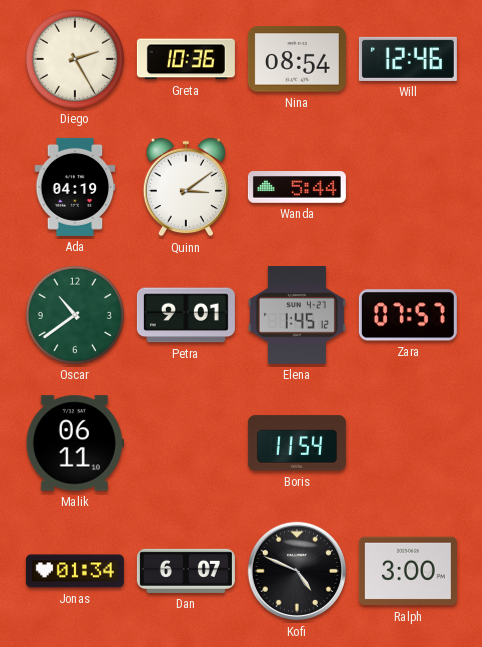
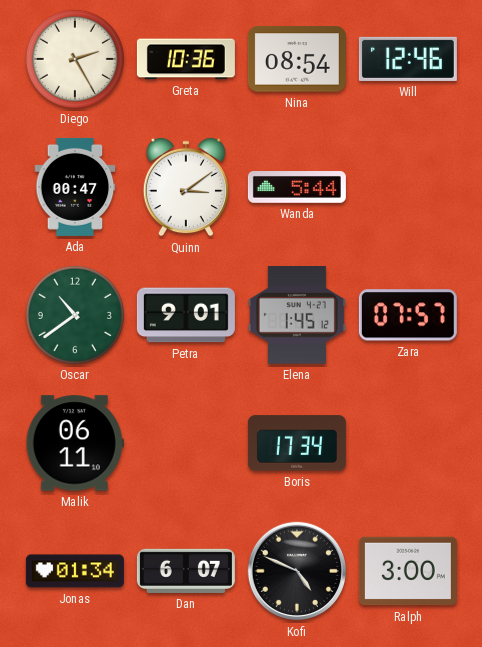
Ada: 04:19 -> 00:47 (75, 187)
Boris: 11:54 -> 17:34 (297, 443)
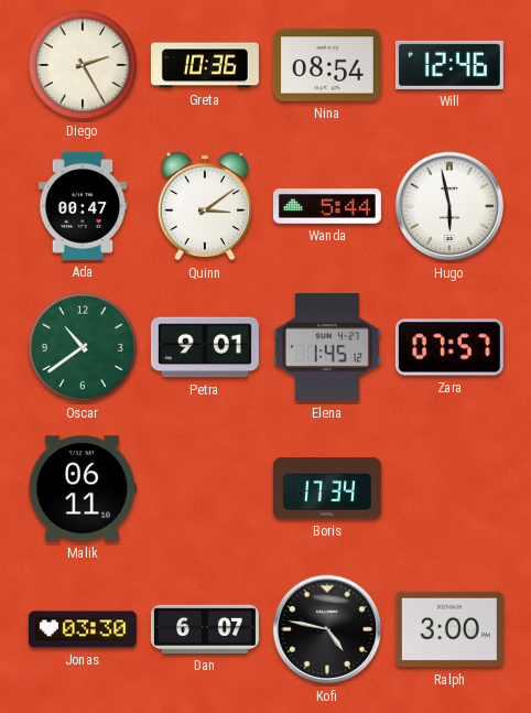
Hugo: none -> 5:58 (449, 206)
Jonas: 01:34 -> 03:30 (83, 629)
Kofi: 4:49 -> 4:47 (327, 629)
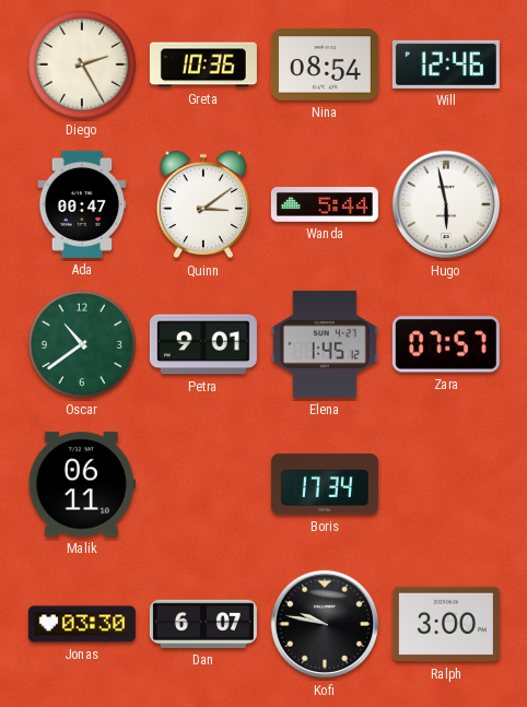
Kofi: 4:47 -> 9:47 (325, 624)
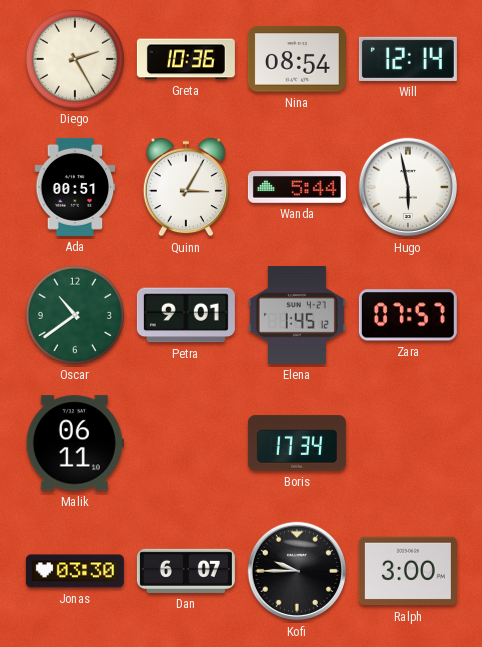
Will: 12:46 -> 12:14 (408, 59)
Ada: 00:47 -> 00:51 (75, 187)
Quinn: 3:09 -> 3:05 (186, 187)
Kofi: 9:47 -> 9:45 (297, 571)
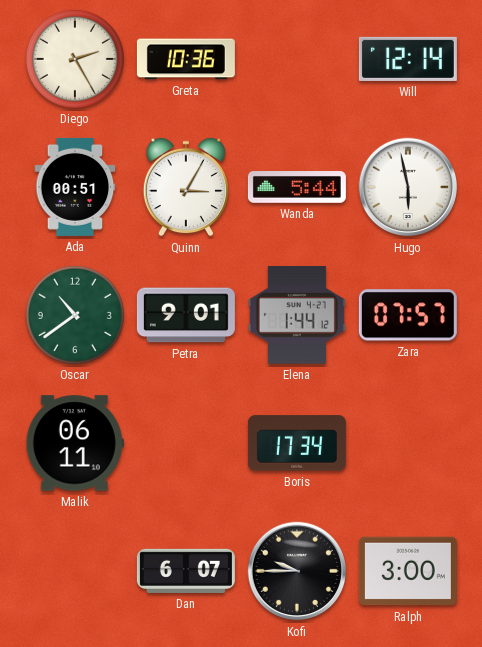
Nina: 08:54 -> none (297, 59)
Elena: 1:45 -> 1:44 (297, 315)
Jonas: 03:30 -> none (75, 571)
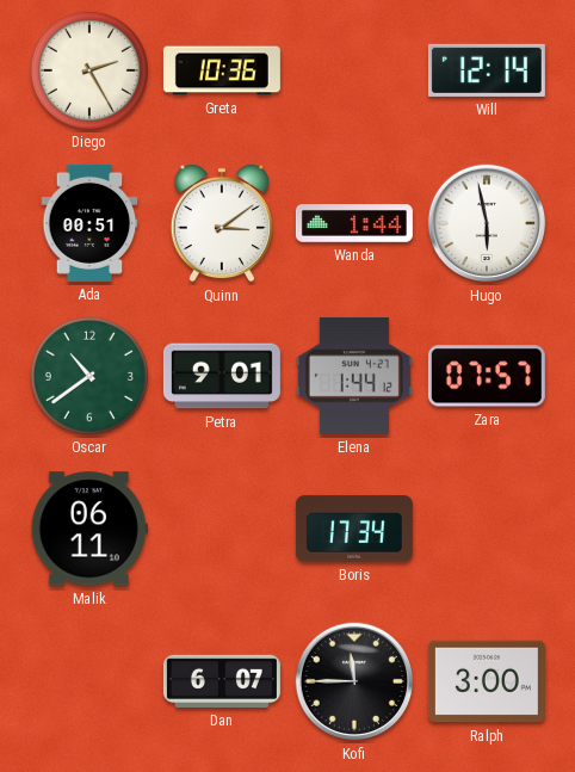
Quinn: 3:05 -> 3:09 (222, 223)
Wanda: 5:44 -> 1:44 (354, 224)
Kofi: 9:45 -> 11:45 (354, 681)
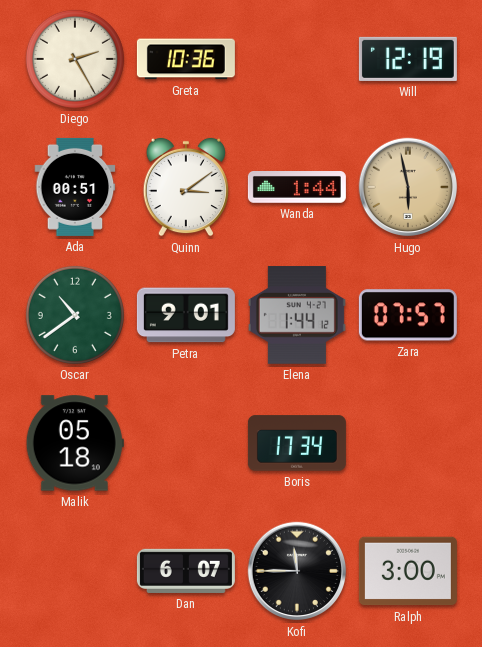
Will: 12:14 -> 12:19 (408, 59)
Hugo dial: white -> champagne (408, 187)
Malik: 06:11 -> 05:18 (75, 443)
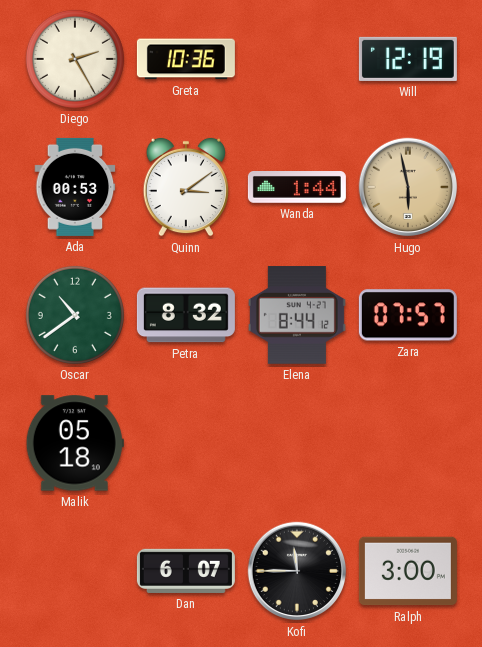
Ada: 00:51 -> 00:53 (75, 187)
Petra: 9:01 -> 8:32 (186, 315)
Elena: 1:44 -> 8:44 (297, 315)
Boris: 17:34 -> none (297, 443)
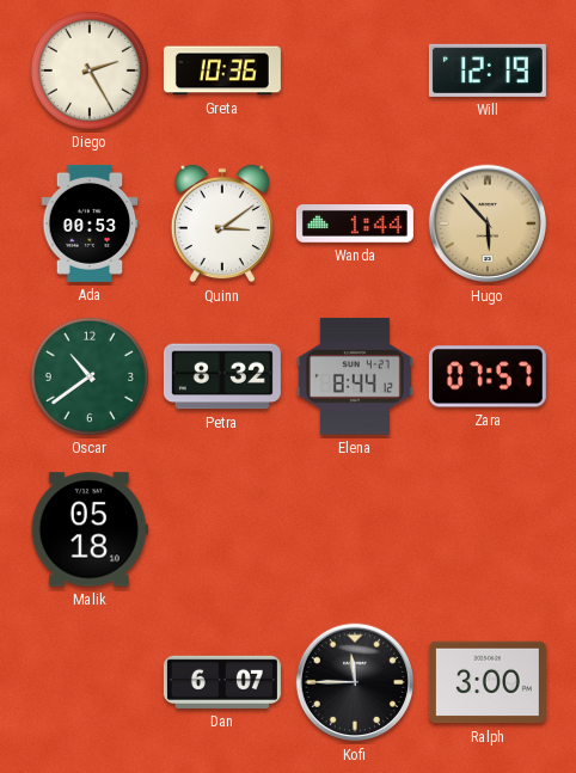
Hugo: 5:58 -> 5:53 (488, 223)
